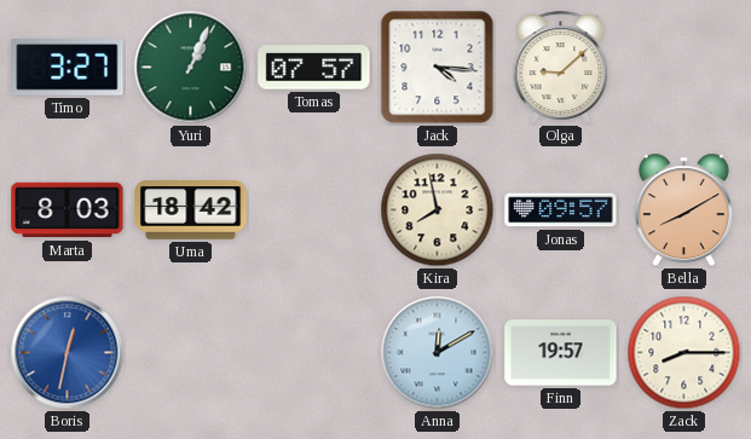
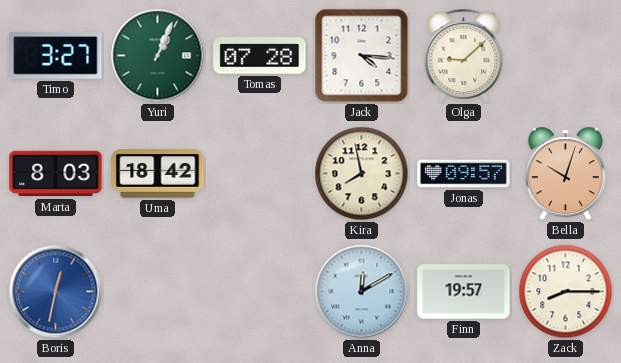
Tomas: 07:57 -> 07:28 (260, 56)
Bella: 8:10 -> 10:03 (565, 174)
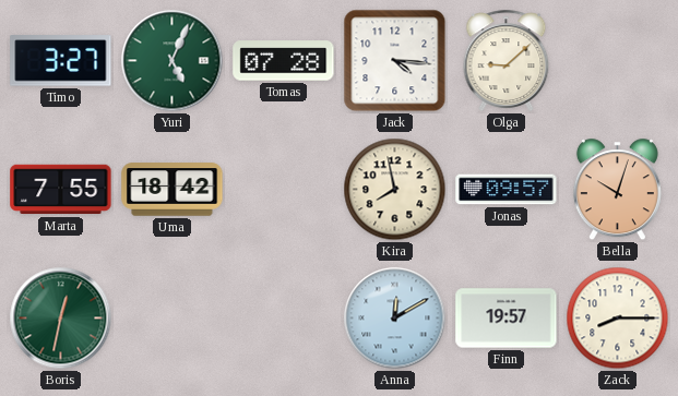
Yuri: 1:04 -> 5:04 (173, 61)
Marta: 8:03 -> 7:55 (61, 190)
Boris dial: blue -> green (61, 319)
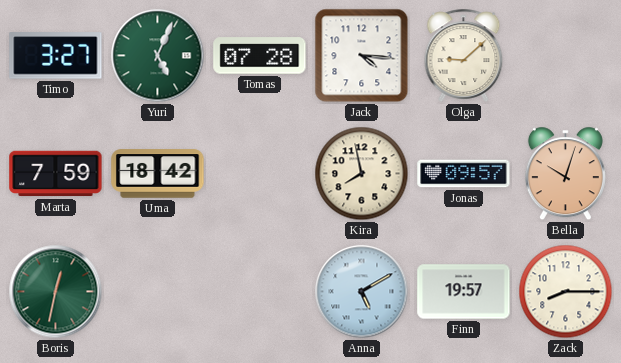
Marta: 7:55 -> 7:59 (56, 174)
Anna: 12:10 -> 5:10 (362, 292)
